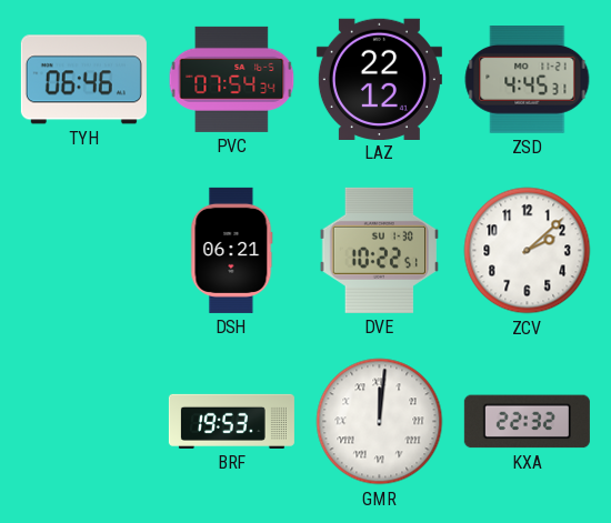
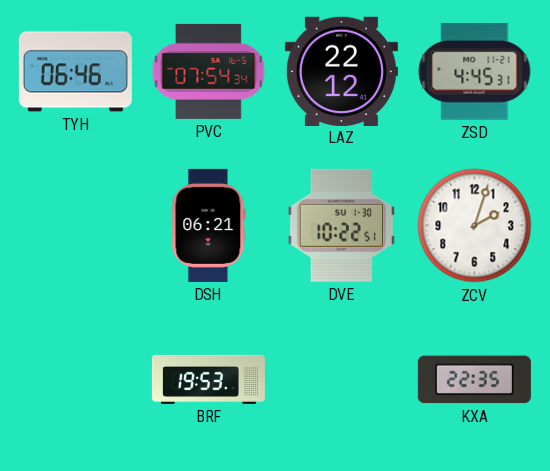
ZCV: 2:08 -> 2:03 (475, 226)
GMR: 12:01 -> none (380, 422)
KXA: 22:32 -> 22:35 (474, 380)
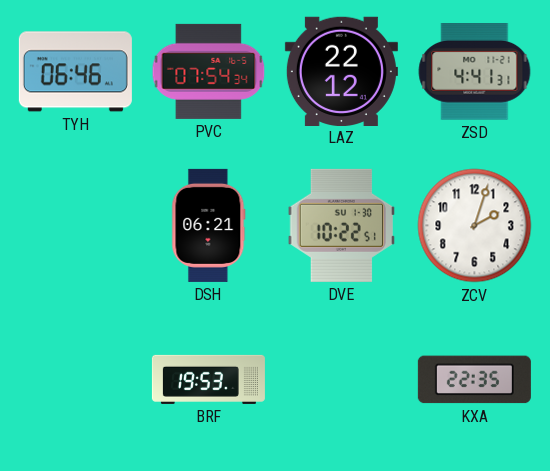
ZSD: 4:45 -> 4:41 (475, 72)
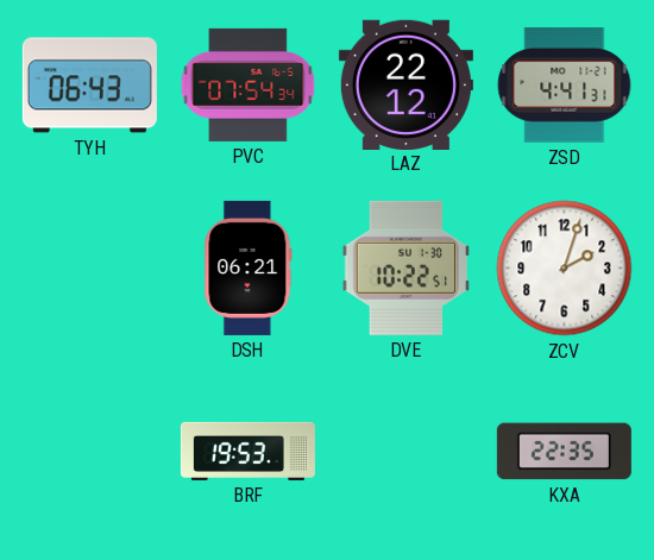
TYH: 06:46 -> 06:43 (89, 86)
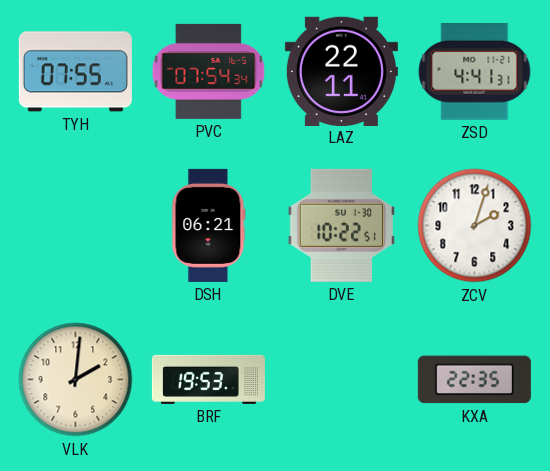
TYH: 06:43 -> 07:55 (75, 72)
LAZ: 22:12 -> 22:11 (341, 71)
VLK: none -> 2:01 (76, 380)
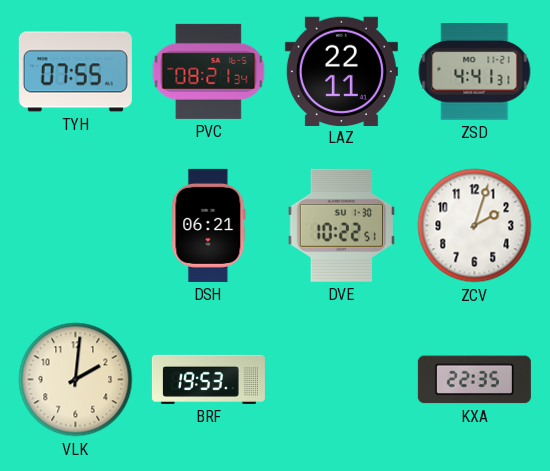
PVC: 07:54 -> 08:21 (209, 71)
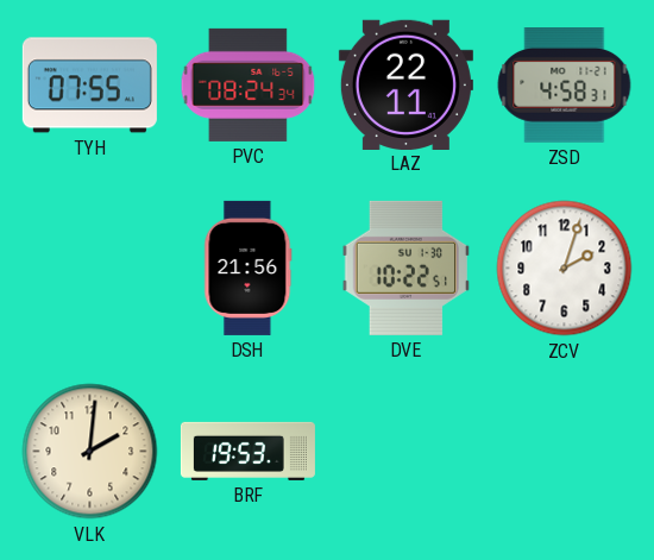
PVC: 08:21 -> 08:24 (249, 84)
ZSD: 4:41 -> 4:58 (565, 86)
DSH: 06:21 -> 21:56 (249, 268)
KXA: 22:35 -> none (474, 380)
